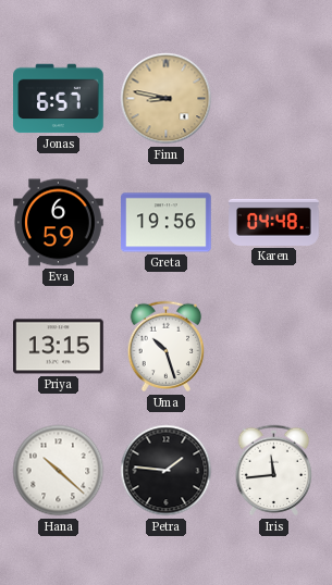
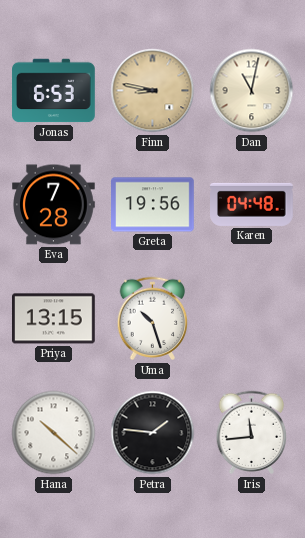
Jonas: 6:57 -> 6:53 (54, 91)
Dan: none -> 11:02 (252, 91)
Eva: 6:59 -> 7:28 (54, 205)
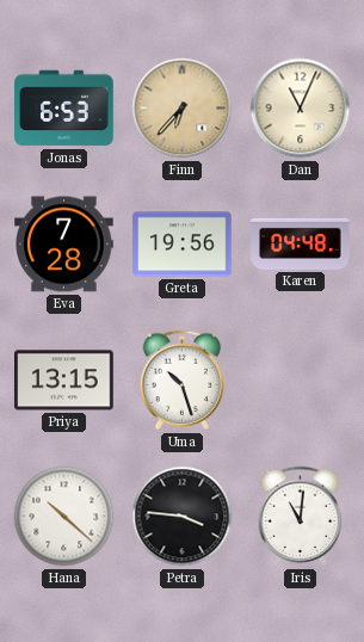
Finn: 8:47 -> 6:37 (183, 109)
Dan: 11:02 -> 11:04 (301, 109)
Petra: 1:46 -> 3:46 (183, 517)
Iris: 11:44 -> 11:01 (301, 517)
